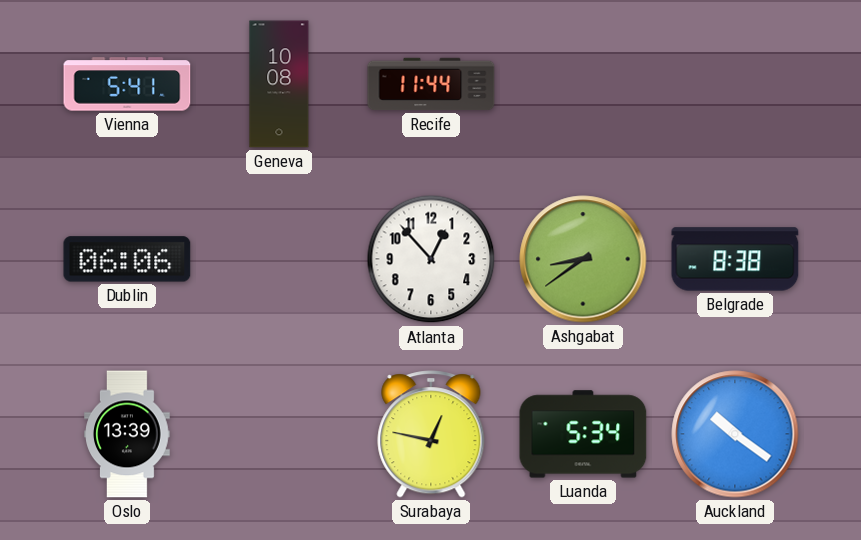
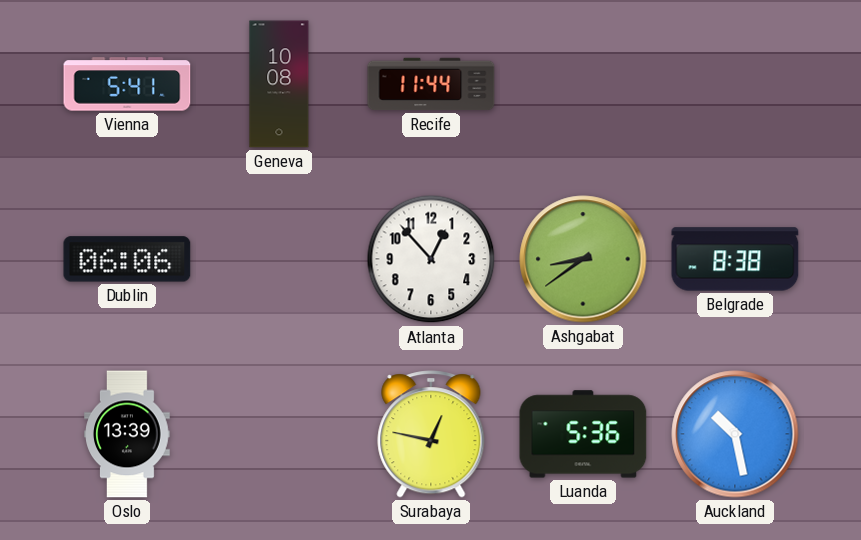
Luanda: 5:34 -> 5:36 (583, 434)
Auckland: 10:21 -> 10:28 (735, 434)
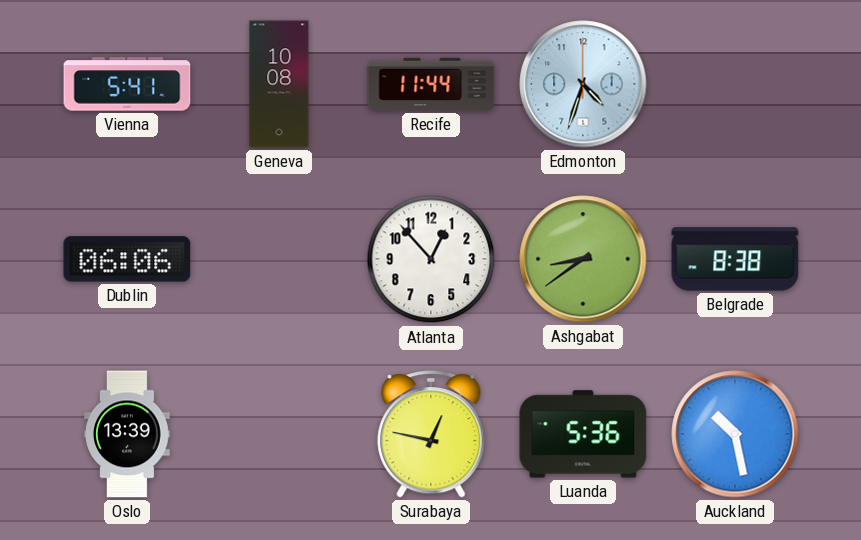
Edmonton: none -> 4:33 (583, 84)
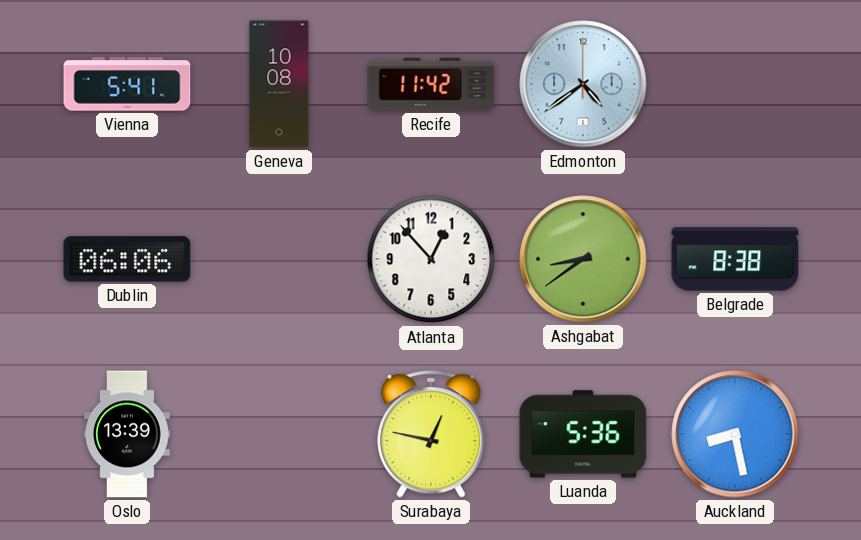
Recife: 11:44 -> 11:42 (431, 84)
Edmonton: 4:33 -> 4:39 (583, 84)
Auckland: 10:28 -> 8:28 (735, 434)
